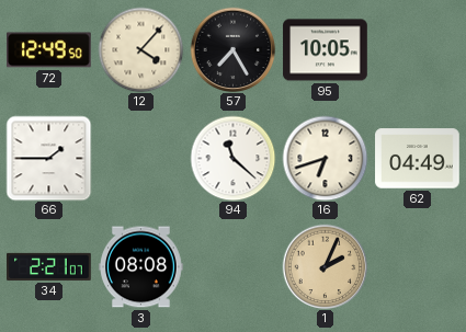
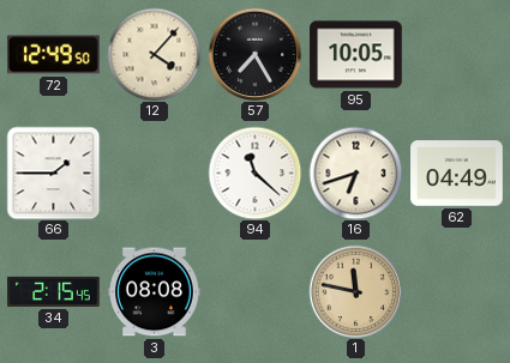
34: 2:21 -> 2:15 (54, 291)
1: 2:04 -> 11:47 (355, 291)
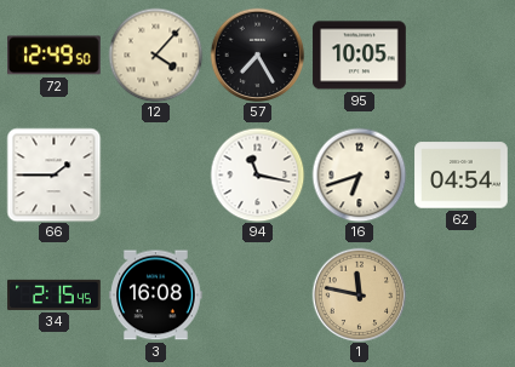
94: 11:22 -> 11:17 (257, 174)
62: 04:49 -> 04:54 (462, 176)
3: 08:08 -> 16:08 (156, 296)
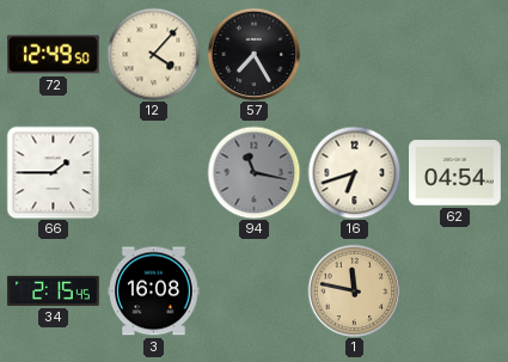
95: 10:05 -> none (360, 56)
94 dial: white -> grey (253, 172)
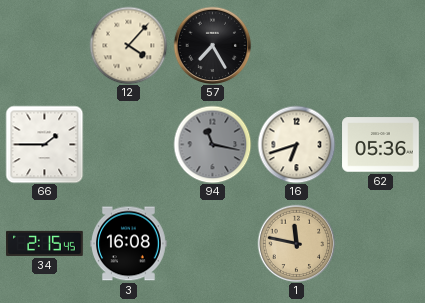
72: 12:49 -> none (54, 55)
62: 04:54 -> 05:36 (381, 145)
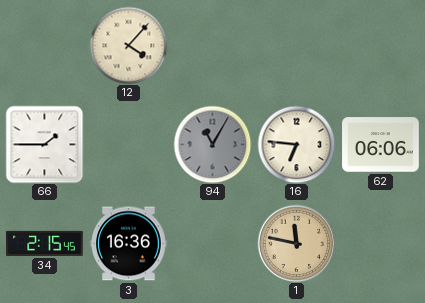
57: 7:25 -> none (212, 45)
94: 11:17 -> 11:05 (212, 144)
16: 6:42 -> 6:46 (296, 144)
62: 05:36 -> 06:06 (381, 145)
3: 16:08 -> 16:36 (129, 244)
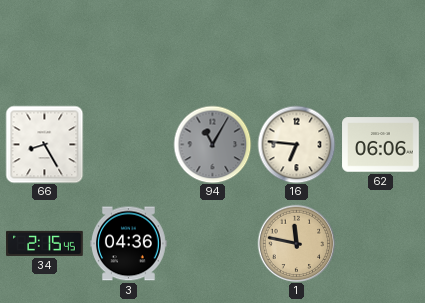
12: 4:07 -> none (128, 45)
66: 1:45 -> 8:25 (44, 144)
3: 16:36 -> 04:36 (129, 244)
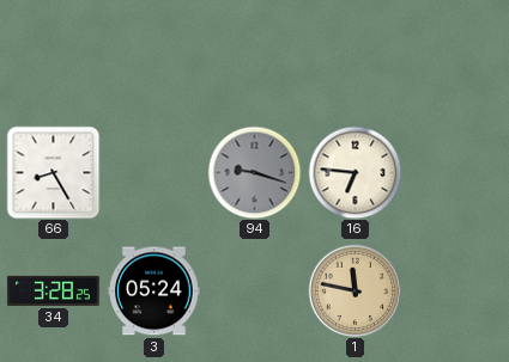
94: 11:05 -> 9:18 (254, 172)
62: 06:06 -> none (381, 145)
34: 2:15 -> 3:28 (54, 290)
3: 04:36 -> 05:24 (154, 292)
